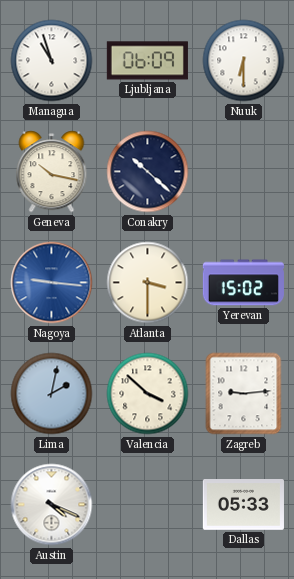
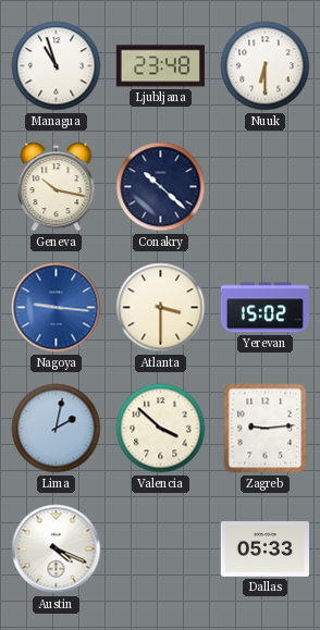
Ljubljana: 06:09 -> 23:48 (160, 66)
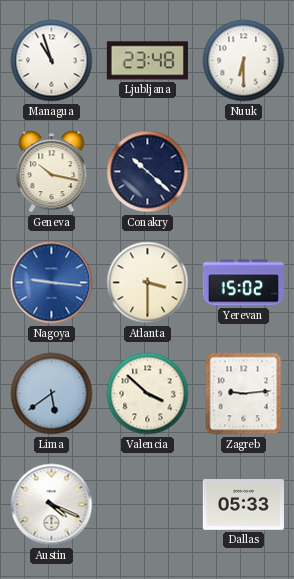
Lima: 2:02 -> 5:39 (52, 394)
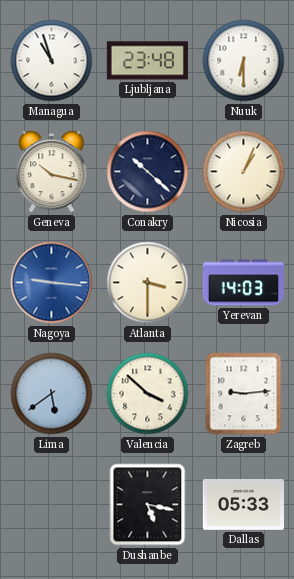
Nicosia: none -> 1:04 (244, 172)
Yerevan: 15:02 -> 14:03 (243, 283)
Austin: 4:19 -> none (52, 505)
Dushanbe: none -> 5:17 (148, 505)
